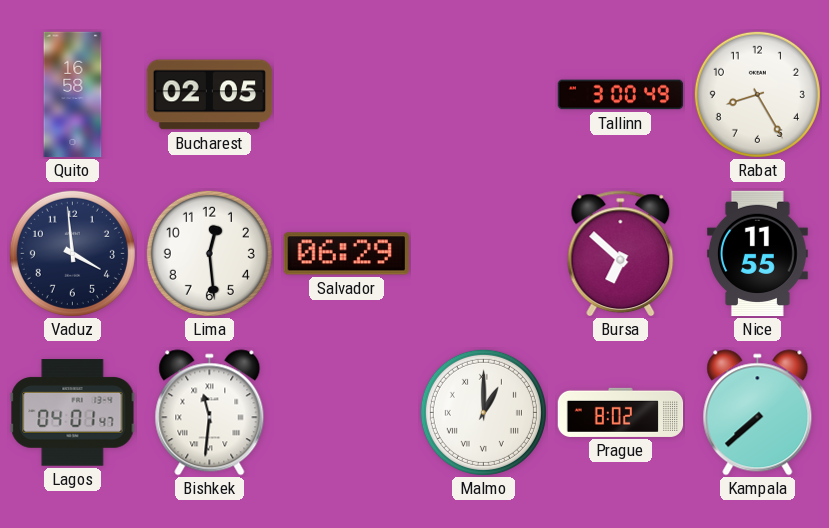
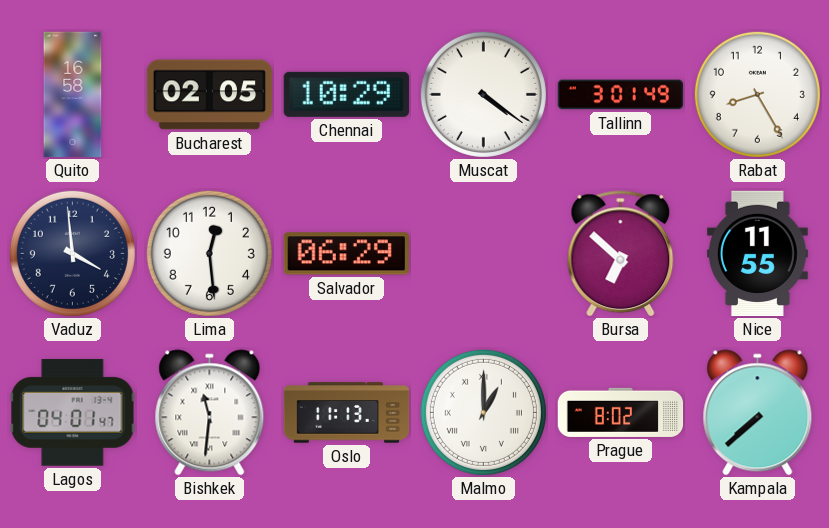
Chennai: none -> 10:29 (346, 94)
Muscat: none -> 4:21 (483, 94)
Tallinn: 3:00 -> 3:01 (621, 95)
Oslo: none -> 11:13 (347, 413)
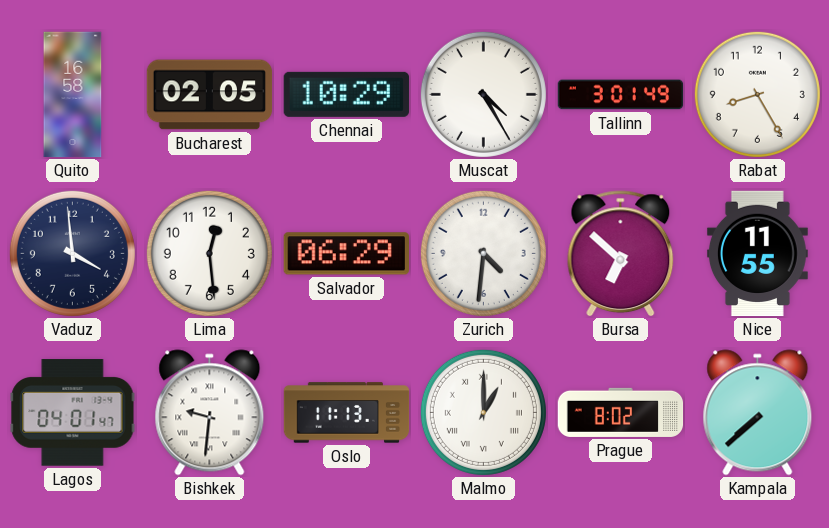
Muscat: 4:21 -> 4:25 (483, 94)
Zurich: none -> 4:31 (483, 253)
Bishkek: 11:31 -> 9:31 (210, 413)
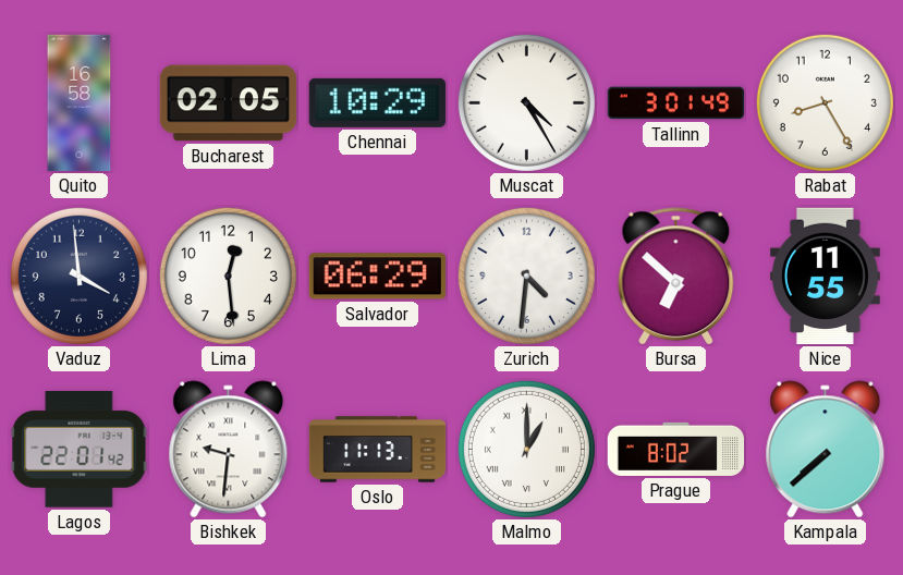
Lagos: 04:01 -> 22:01 (80, 450)
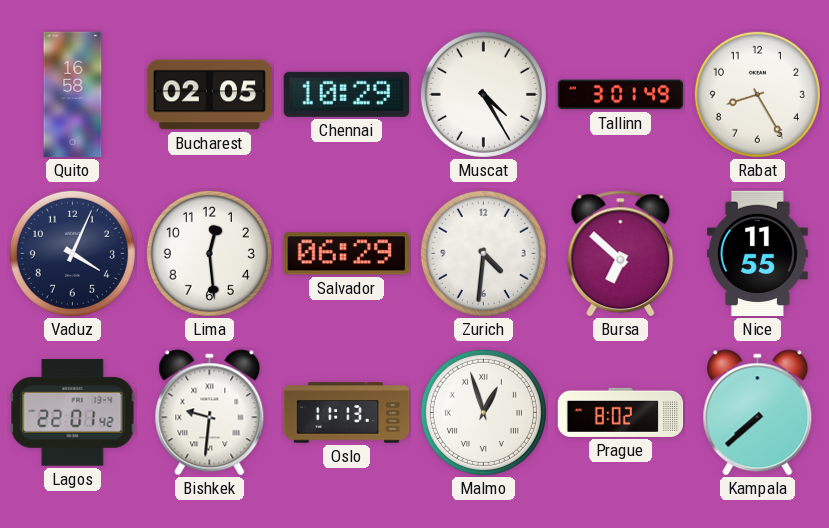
Vaduz: 3:59 -> 4:04 (72, 253)
Malmo: 1:00 -> 12:57 (483, 412)
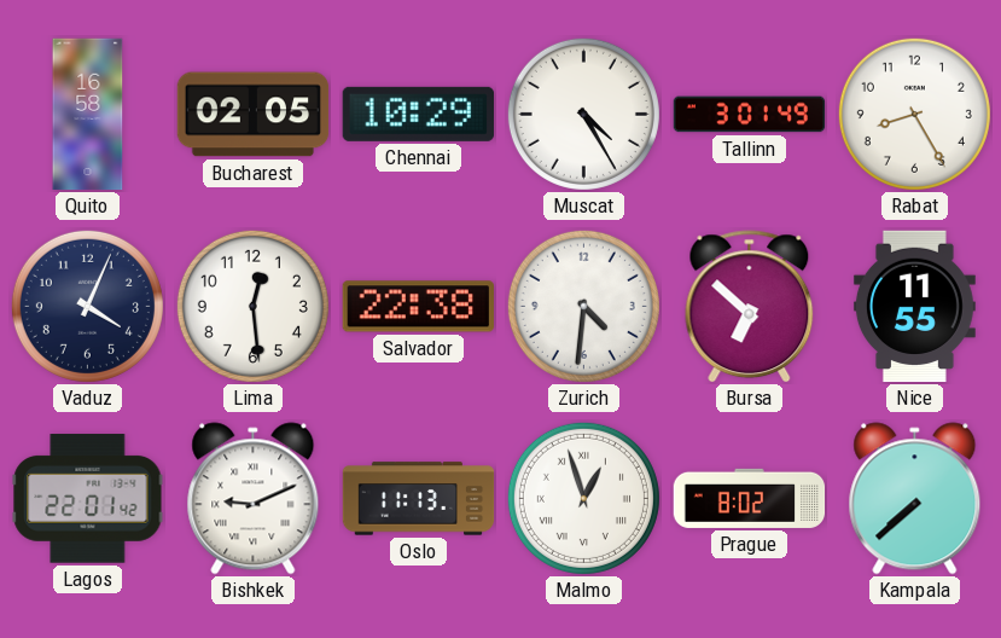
Salvador: 06:29 -> 22:38 (418, 307)
Bishkek: 9:31 -> 9:11 (254, 499)
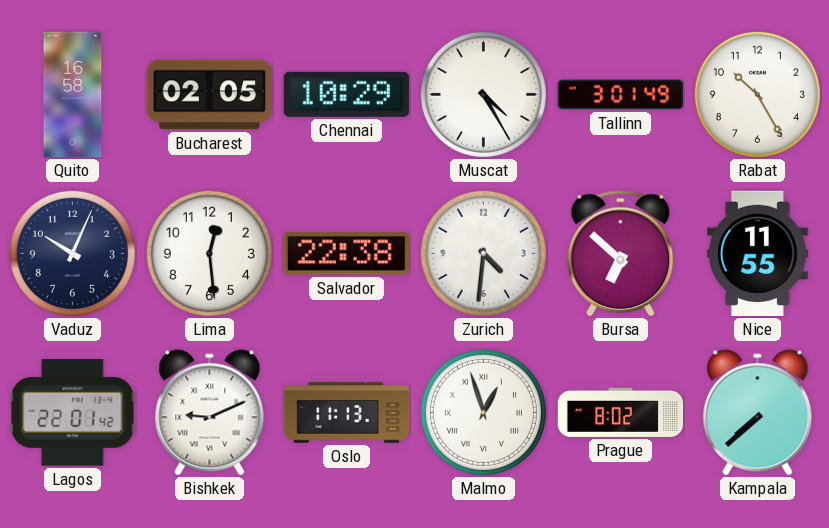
Rabat: 8:25 -> 10:25 (757, 94)
Vaduz: 4:04 -> 10:04 (72, 253)
